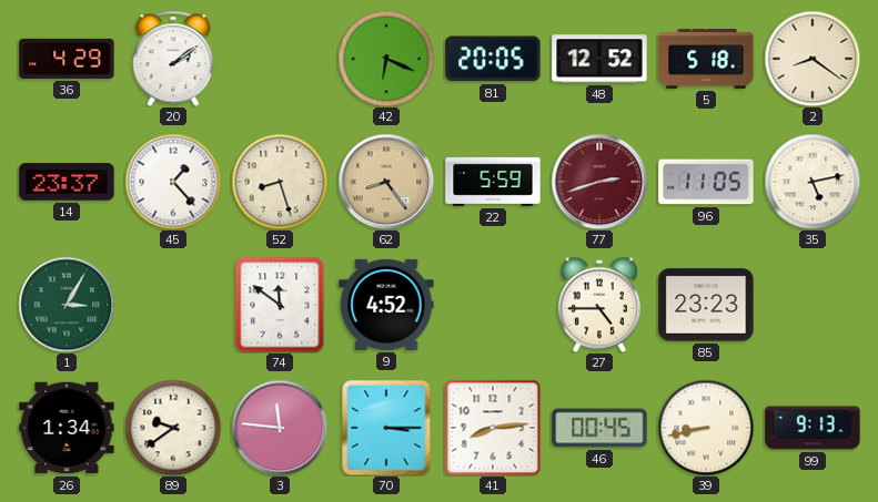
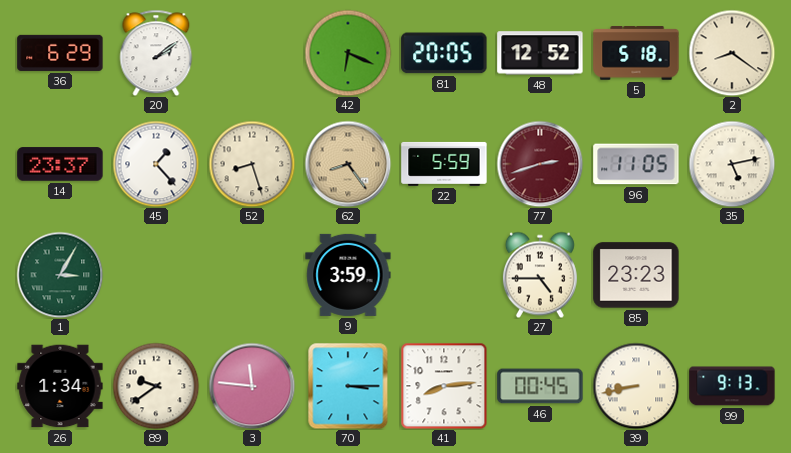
36: 4:29 -> 6:29 (60, 53)
74: 11:51 -> none (280, 305)
9: 4:52 -> 3:59 (348, 275)
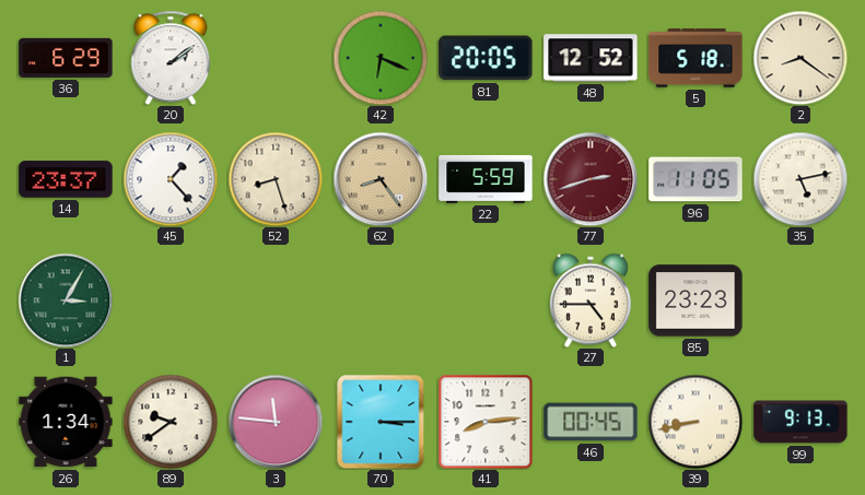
9: 3:59 -> none (348, 275)
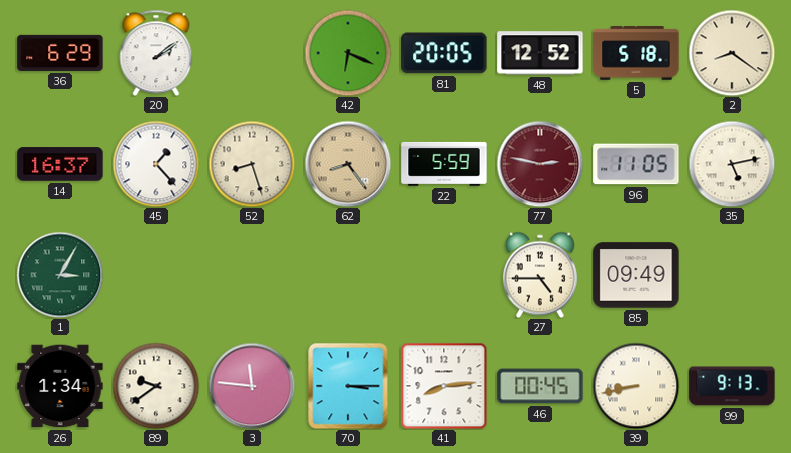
14: 23:37 -> 16:37 (60, 164)
77: 2:42 -> 2:47 (540, 164)
85: 23:23 -> 09:49 (636, 275)
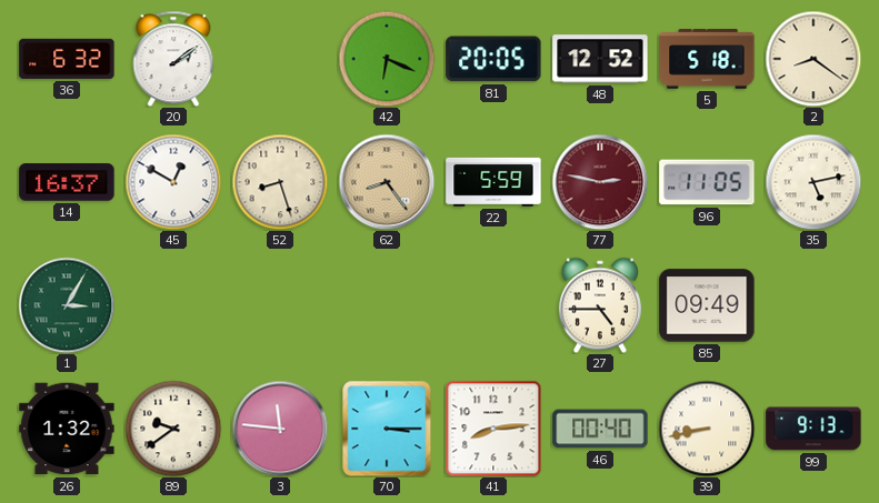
36: 6:29 -> 6:32 (67, 59)
45: 1:23 -> 12:50 (173, 182)
26: 1:34 -> 1:32 (67, 429)
46: 00:45 -> 00:40 (600, 429)
